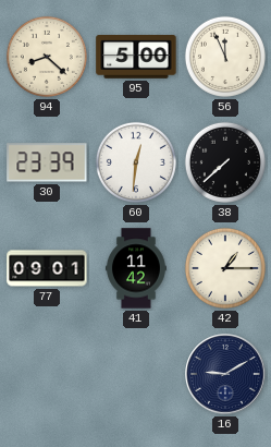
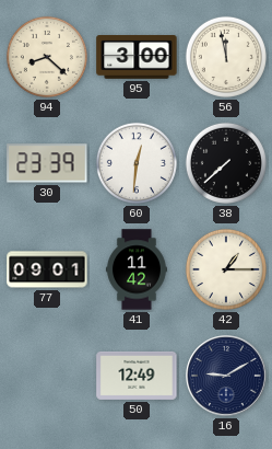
95: 5:00 -> 3:00 (137, 58)
56: 11:56 -> 11:58 (226, 57)
50: none -> 12:49 (137, 376)
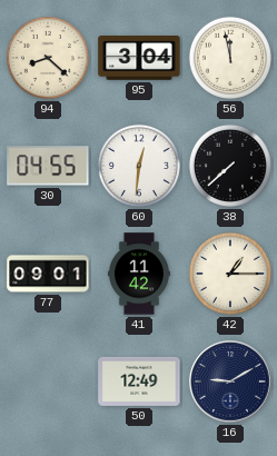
95: 3:00 -> 3:04 (139, 59)
30: 23:39 -> 04:55 (48, 166)
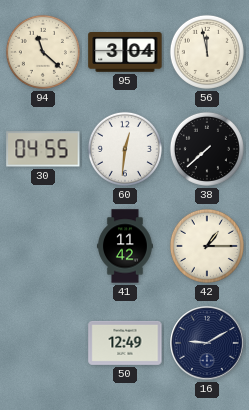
94: 8:22 -> 11:22 (43, 52)
77: 09:01 -> none (48, 274)
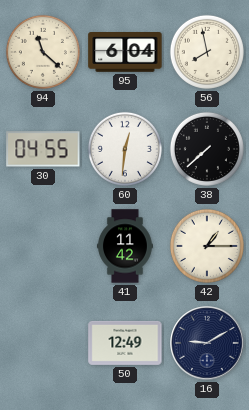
95: 3:04 -> 6:04 (125, 53)
56: 11:58 -> 7:58 (207, 52)
